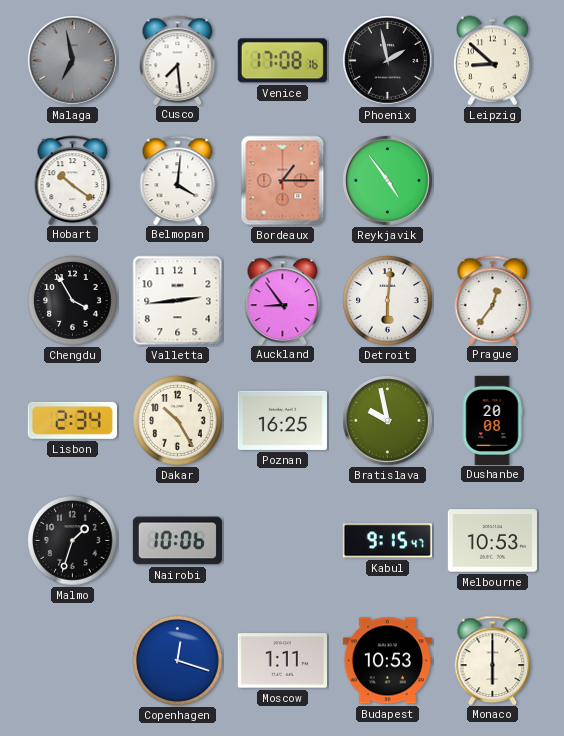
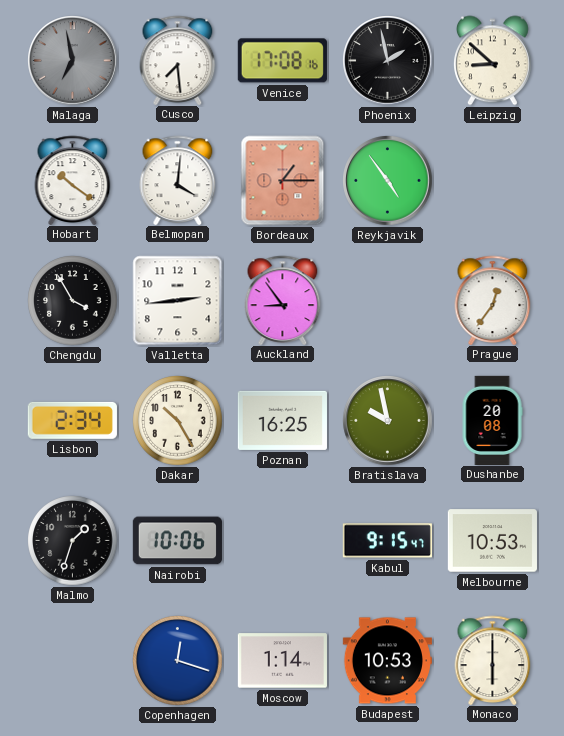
Detroit: 6:01 -> none (388, 301)
Moscow: 1:11 -> 1:14 (282, 661)
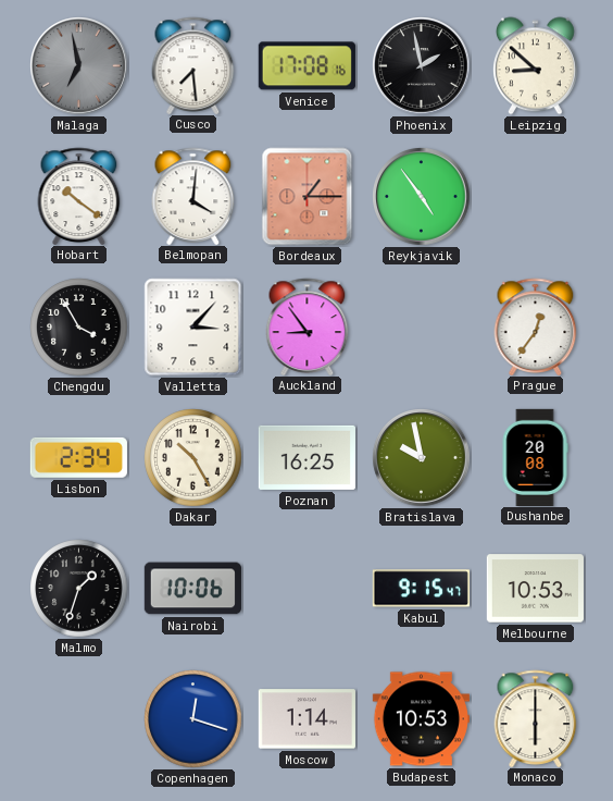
Valletta: 2:44 -> 3:07 (193, 328)
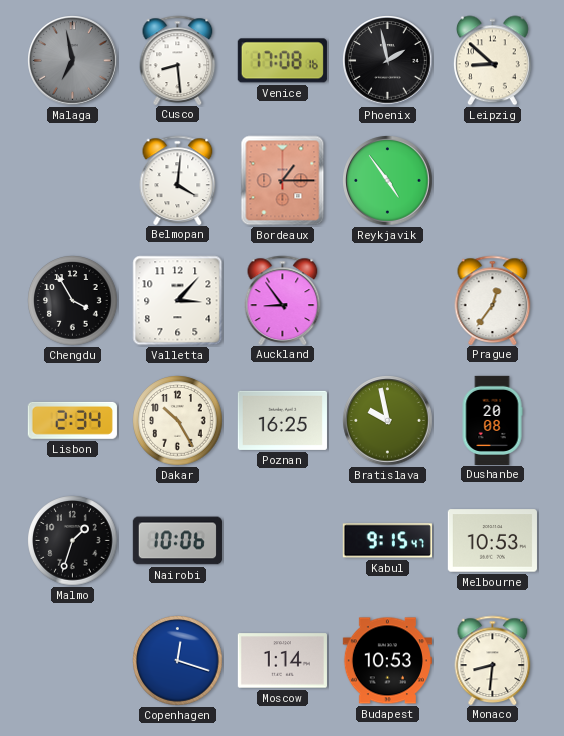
Cusco: 7:29 -> 8:29 (178, 60)
Hobart: 10:21 -> none (79, 196)
Monaco: 6:00 -> 8:31 (493, 660)
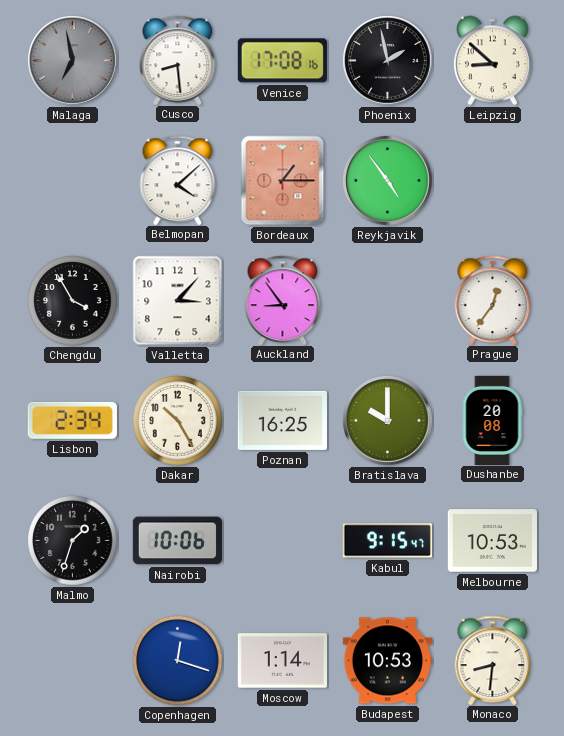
Belmopan: 4:01 -> 4:08 (178, 180)
Bratislava: 9:58 -> 10:00 (388, 421)
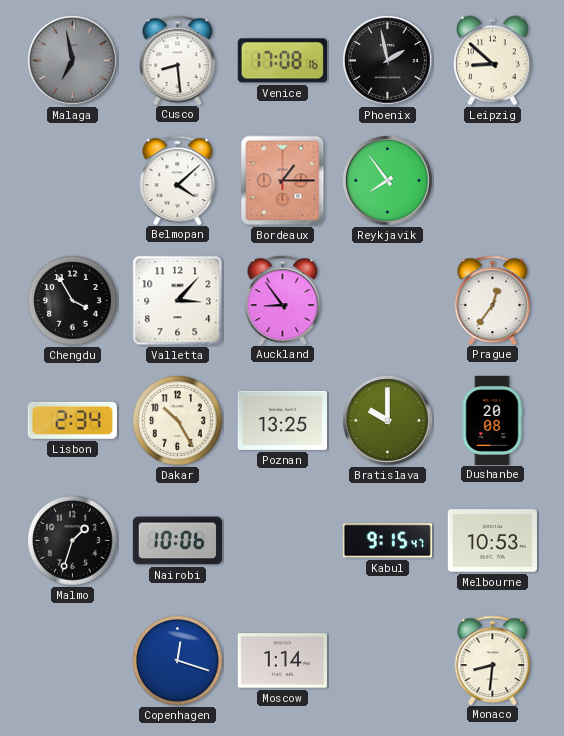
Reykjavik: 4:54 -> 7:54 (388, 181)
Poznan: 16:25 -> 13:25 (282, 420)
Budapest: 10:53 -> none (387, 661)
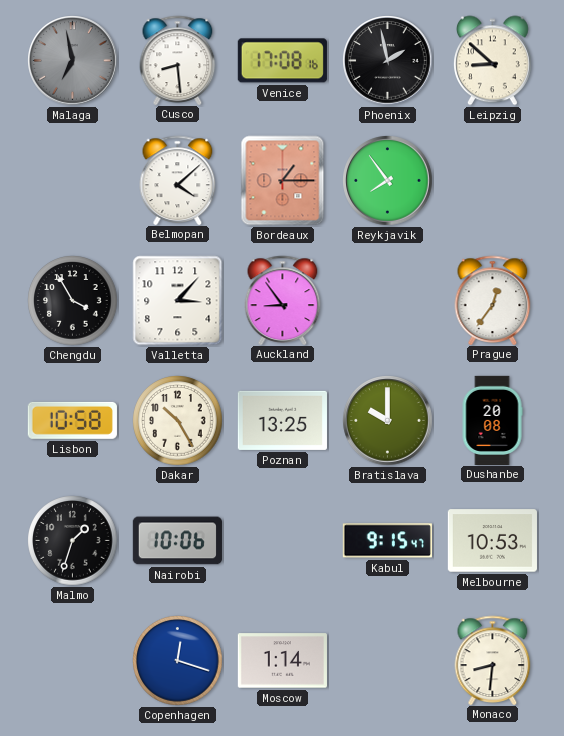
Lisbon: 2:34 -> 10:58 (72, 420)
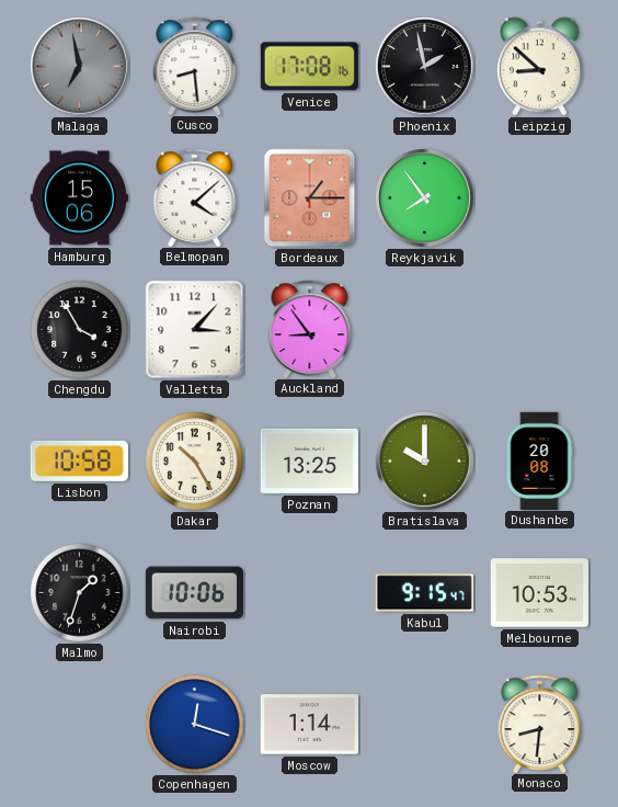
Hamburg: none -> 15:06 (79, 198)
Prague: 12:36 -> none (493, 300)
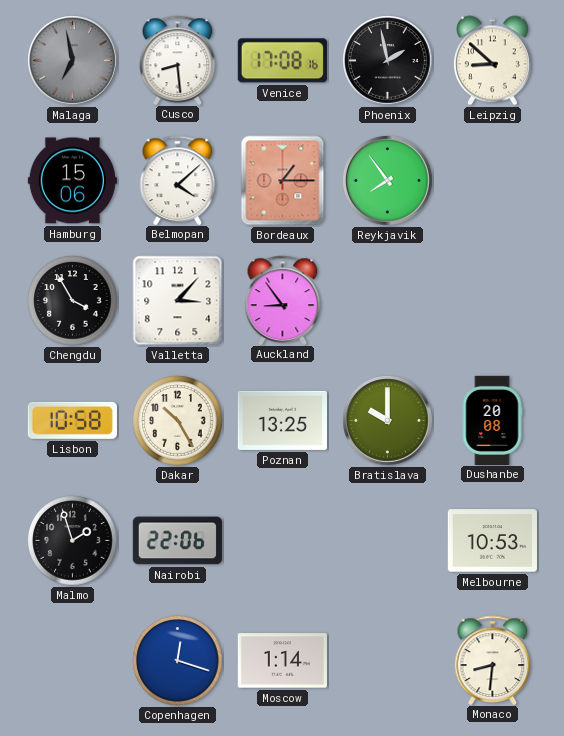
Malmo: 1:33 -> 1:57 (73, 541)
Nairobi: 10:06 -> 22:06 (177, 541)
Kabul: 9:15 -> none (424, 593)
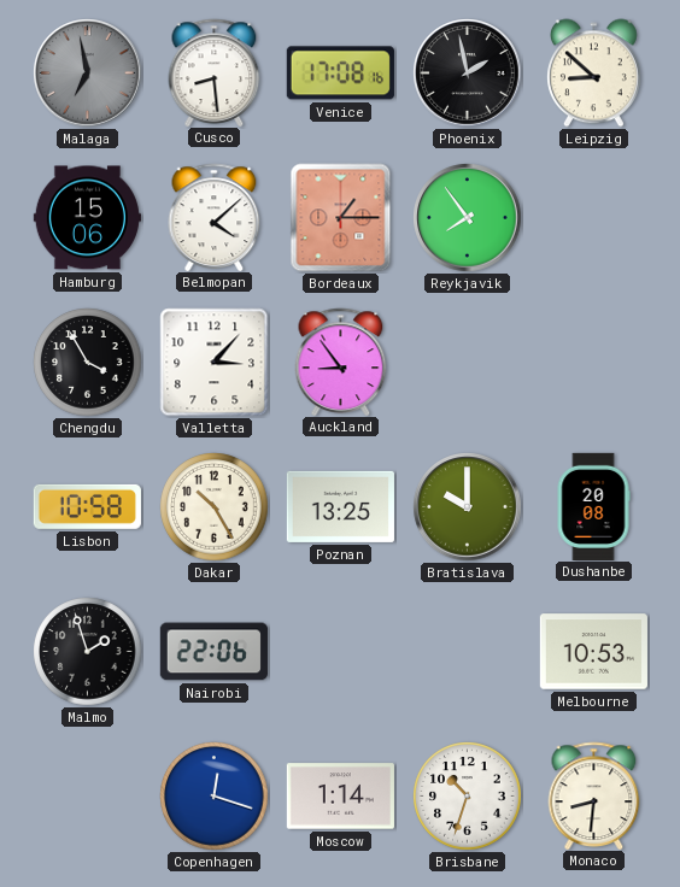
Brisbane: none -> 10:33 (468, 797)
